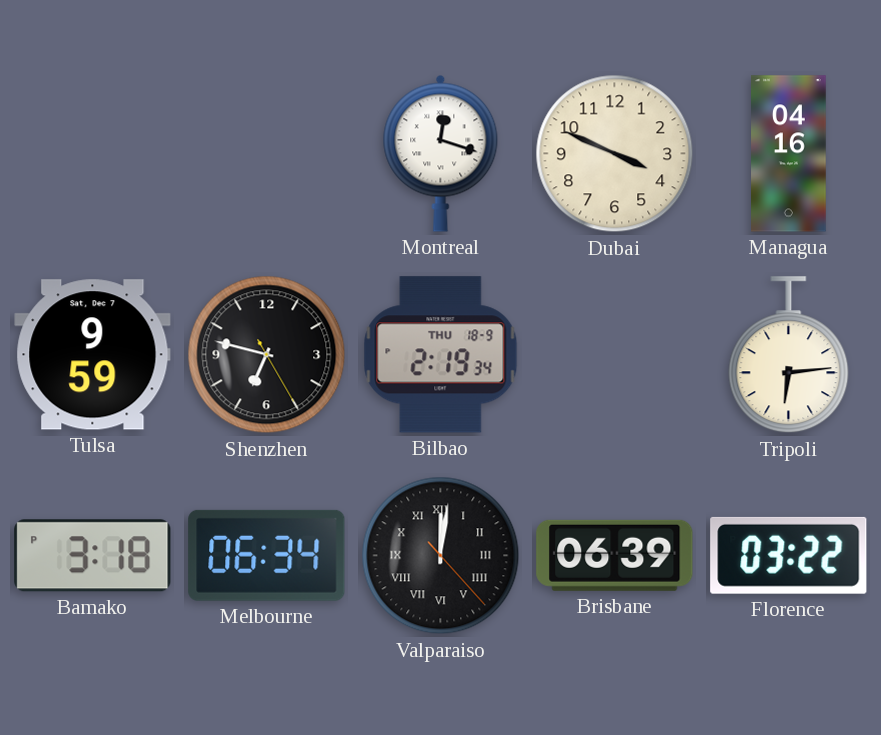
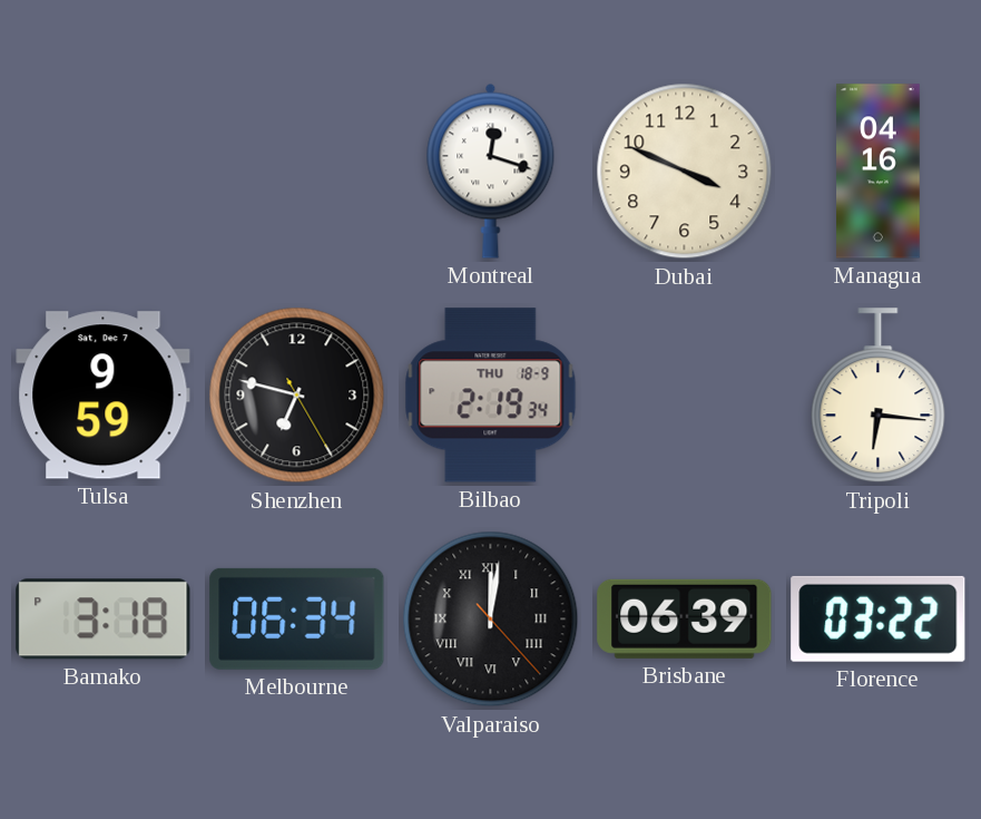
Tripoli: 6:14 -> 6:16 (879, 396)
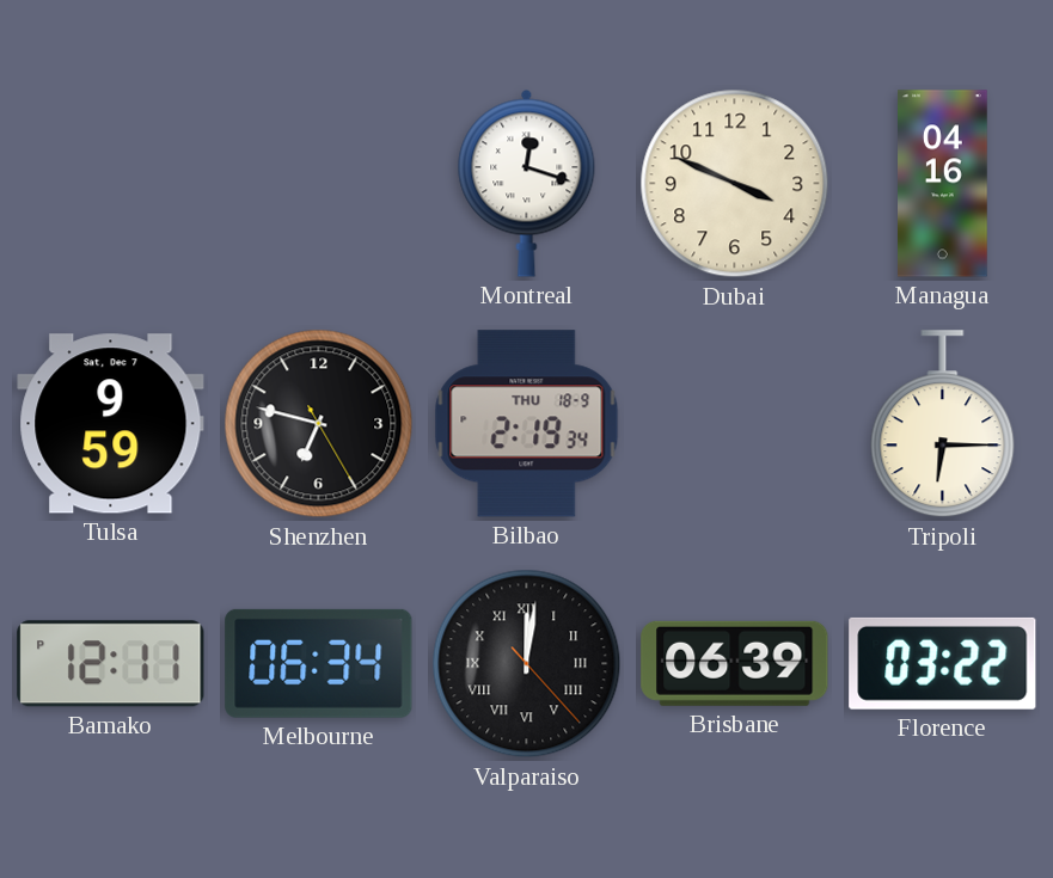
Tripoli: 6:16 -> 6:15 (943, 424)
Bamako: 3:18 -> 12:11 (111, 664)
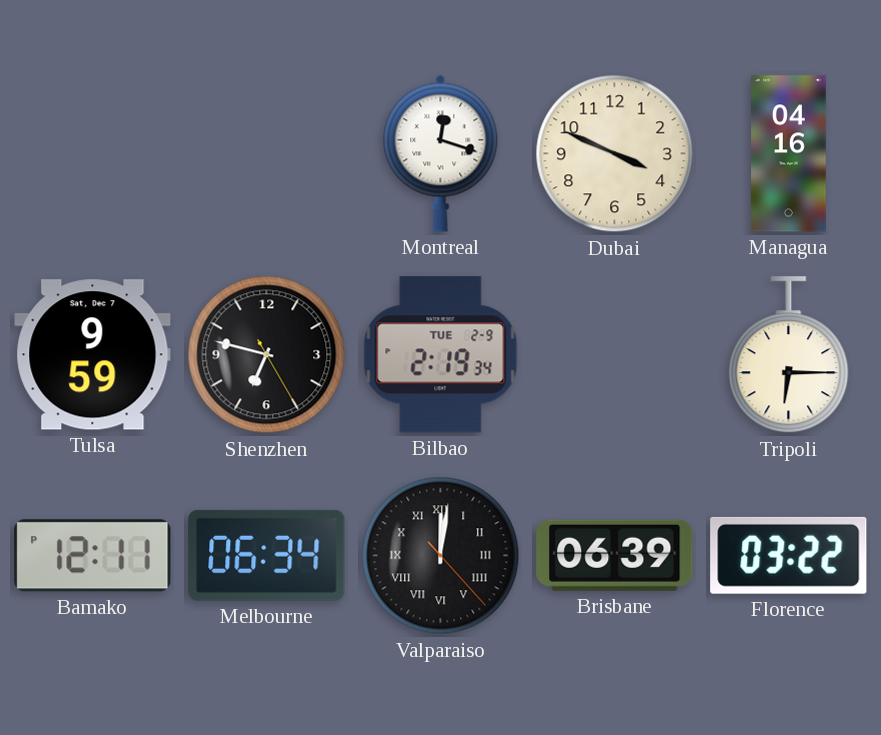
Bilbao date: THU 18-9 -> TUE 2-9 (441, 355)
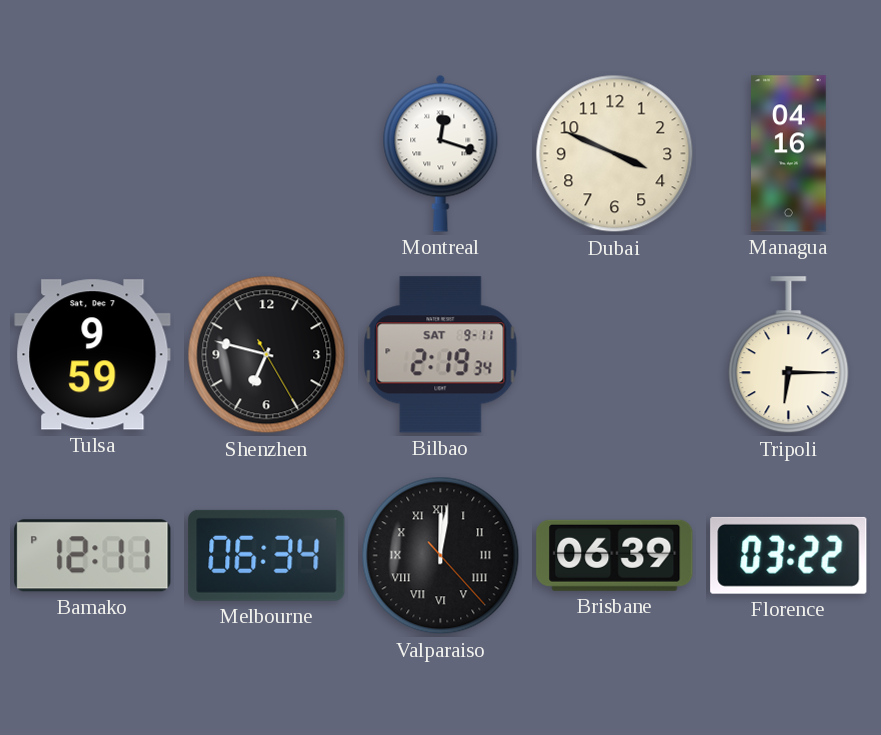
Bilbao date: TUE 2-9 -> SAT 9-11 (441, 355)
